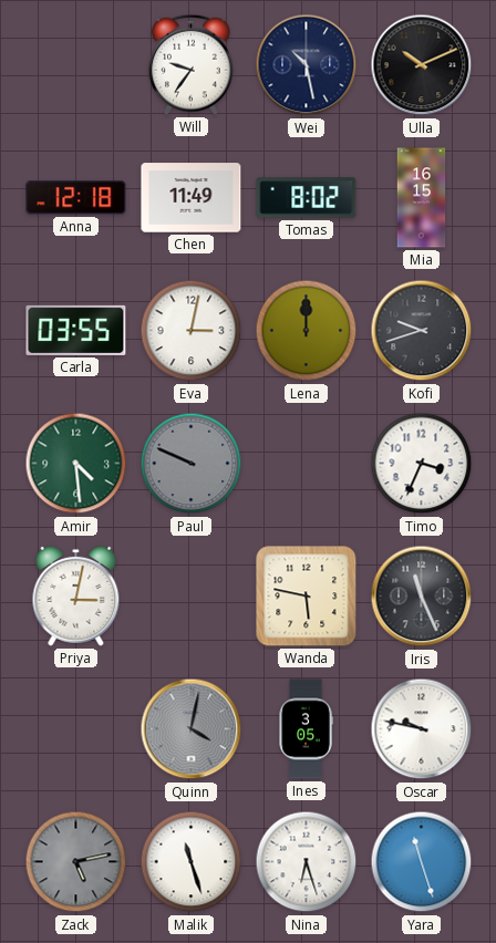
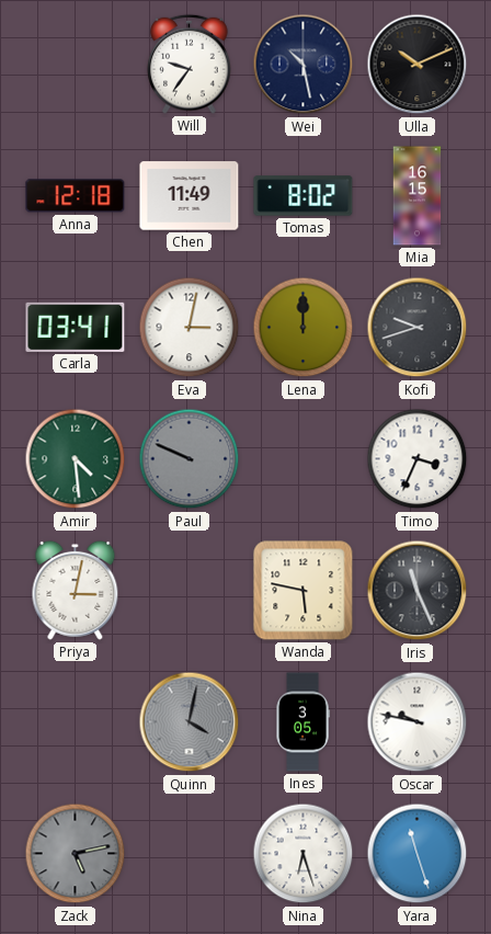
Carla: 03:55 -> 03:41 (76, 327)
Malik: 11:27 -> none (192, 862)
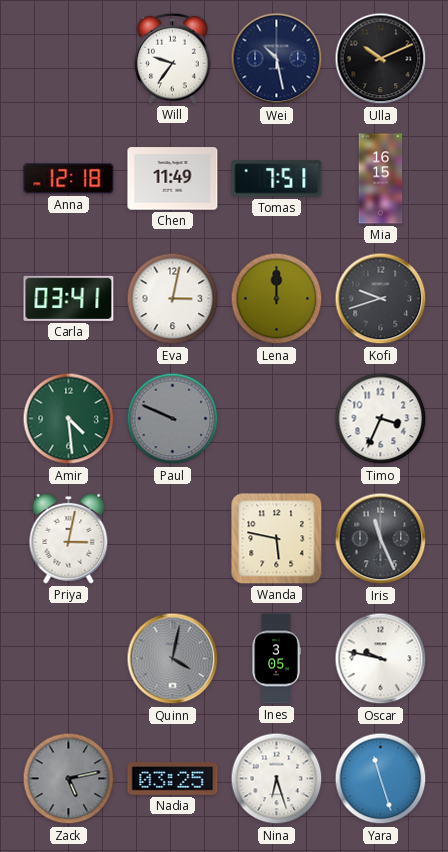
Tomas: 8:02 -> 7:51 (277, 179)
Nadia: none -> 03:25 (173, 779)
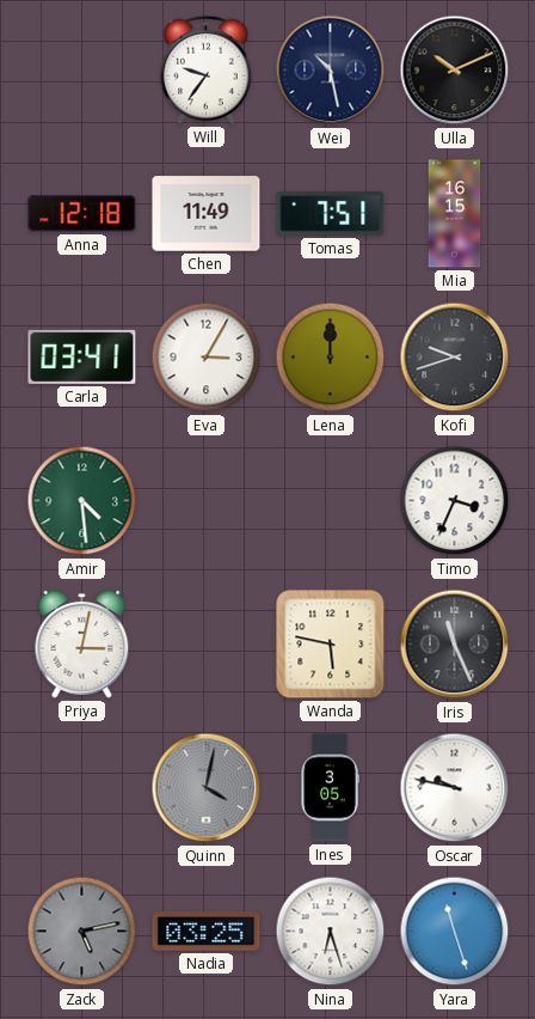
Eva: 3:02 -> 3:05 (207, 358)
Paul: 9:49 -> none (173, 419)
